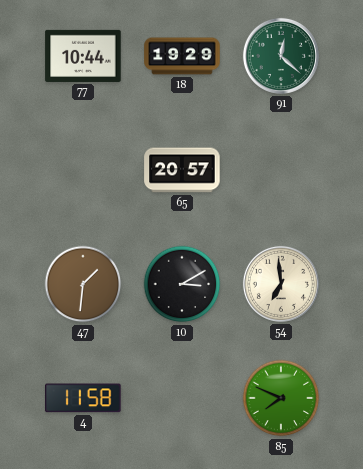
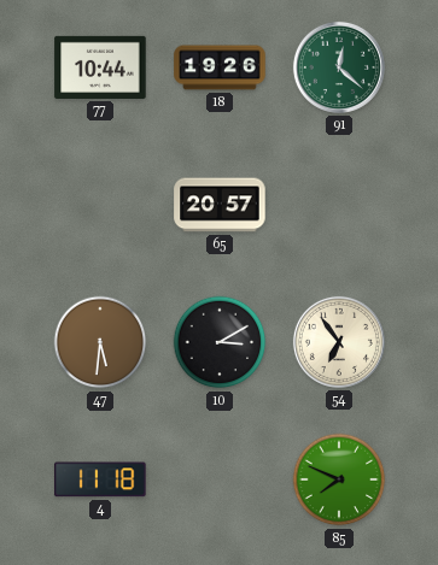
18: 19:29 -> 19:26 (220, 67)
47: 1:31 -> 5:31 (100, 342)
54: 6:59 -> 6:54 (339, 342)
4: 11:58 -> 11:18 (100, 479)
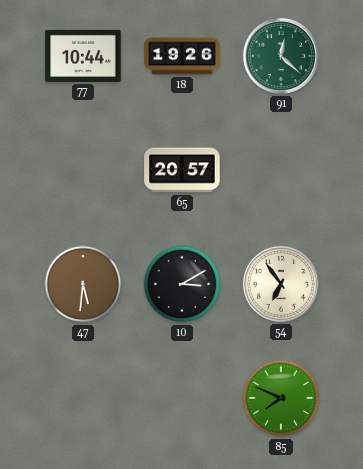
4: 11:18 -> none (100, 479)
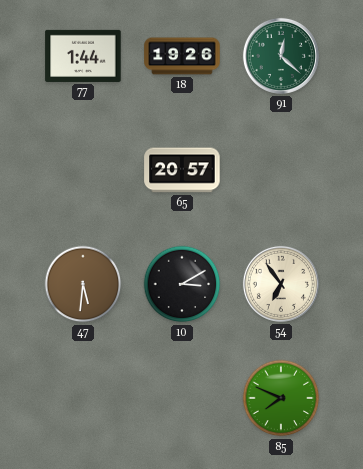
77: 10:44 -> 1:44 (83, 56)
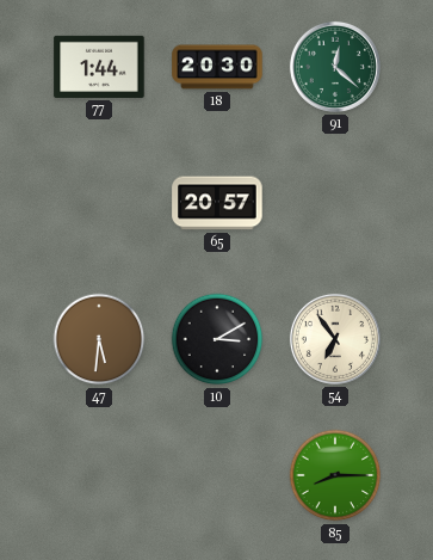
18: 19:26 -> 20:30 (217, 67)
85: 7:49 -> 8:15 (335, 475)
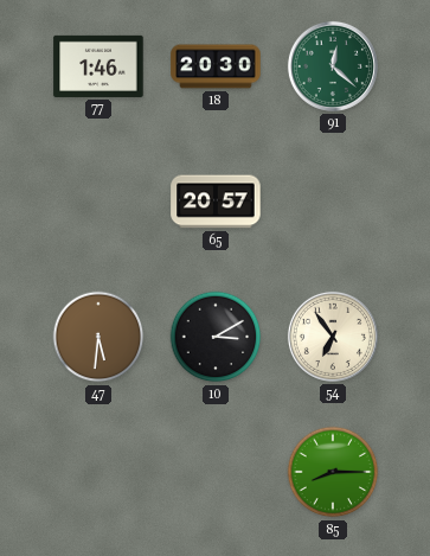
77: 1:44 -> 1:46 (98, 66)
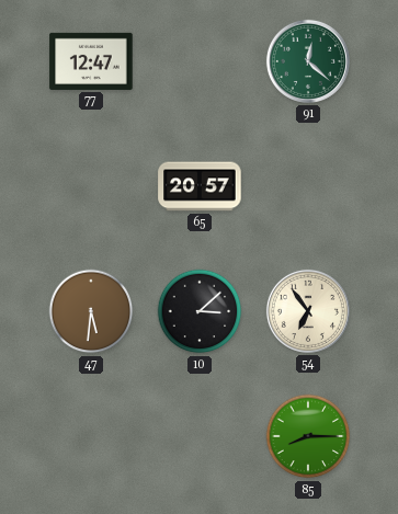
77: 1:46 -> 12:47 (91, 61)
18: 20:30 -> none (216, 66)
10: 3:10 -> 3:08 (200, 311)
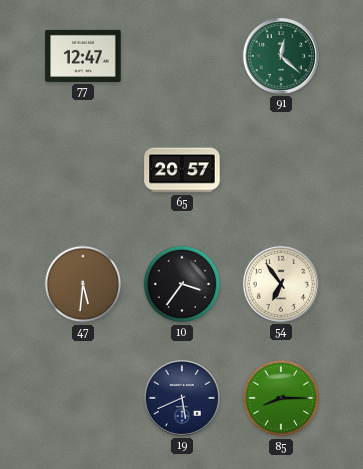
10: 3:08 -> 3:36 (182, 284)
19: none -> 5:41 (182, 398)
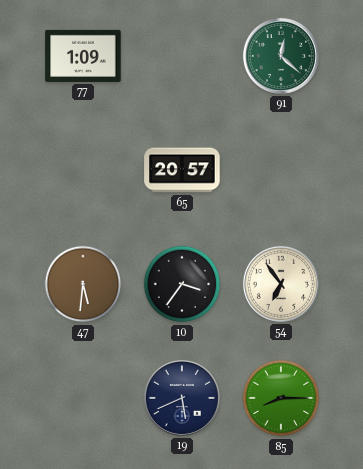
77: 12:47 -> 1:09 (83, 56)
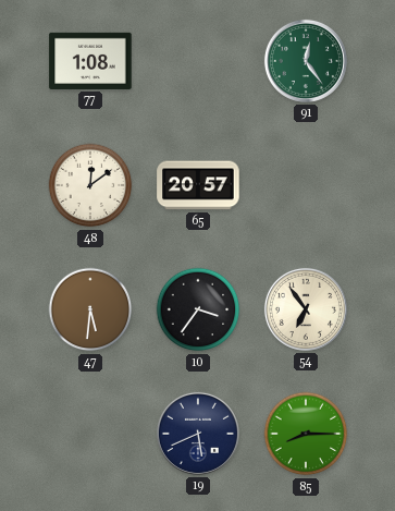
77: 1:09 -> 1:08 (90, 61)
91: 12:22 -> 12:24 (306, 61)
48: none -> 12:09 (90, 185)
